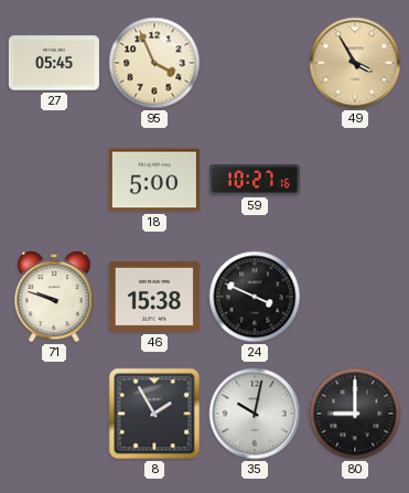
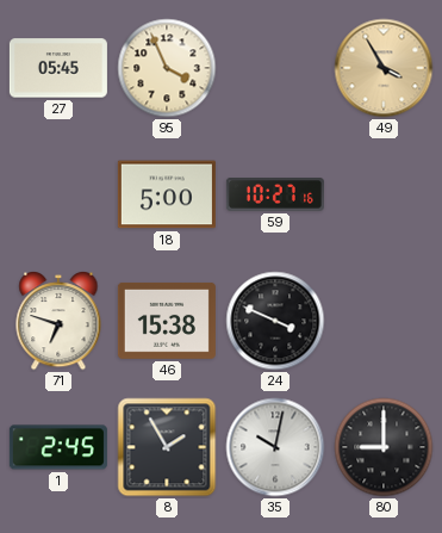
71: 9:48 -> 6:48 (58, 322)
1: none -> 2:45 (58, 447)
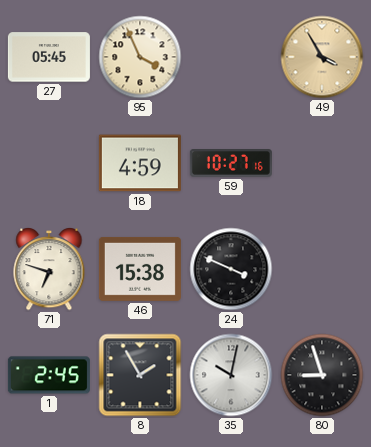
18: 5:00 -> 4:59 (140, 163)
80: 9:00 -> 8:57 (322, 375)
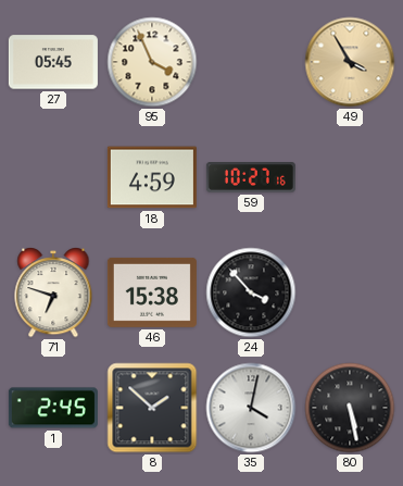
24: 3:49 -> 3:53 (251, 292)
8: 1:55 -> 1:52 (152, 408)
35: 10:02 -> 4:02 (251, 408)
80: 8:57 -> 5:28 (350, 408)
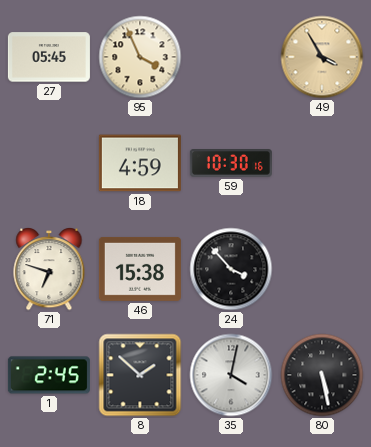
59: 10:27 -> 10:30 (231, 164)
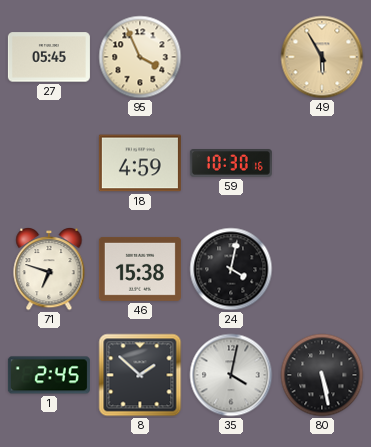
49: 3:55 -> 5:55 (322, 57)
24: 3:53 -> 4:02 (231, 269)
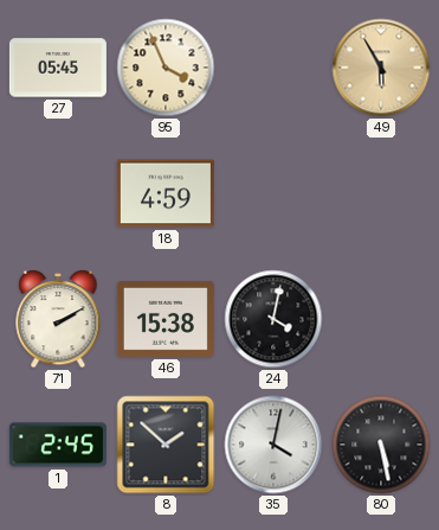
59: 10:30 -> none (231, 164)
71: 6:48 -> 2:10 (58, 320)
